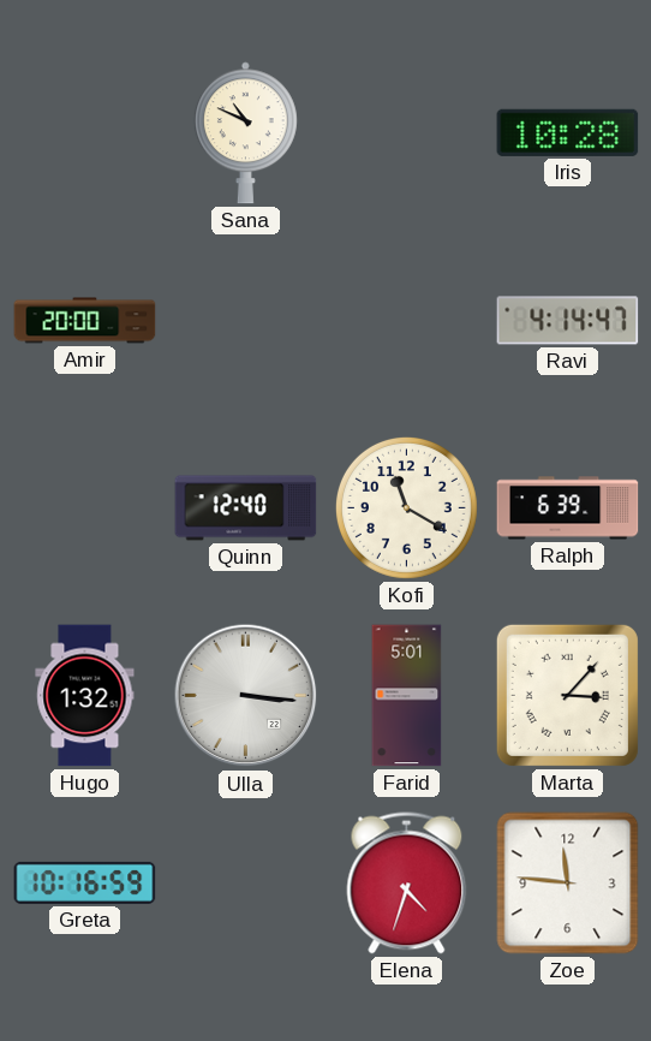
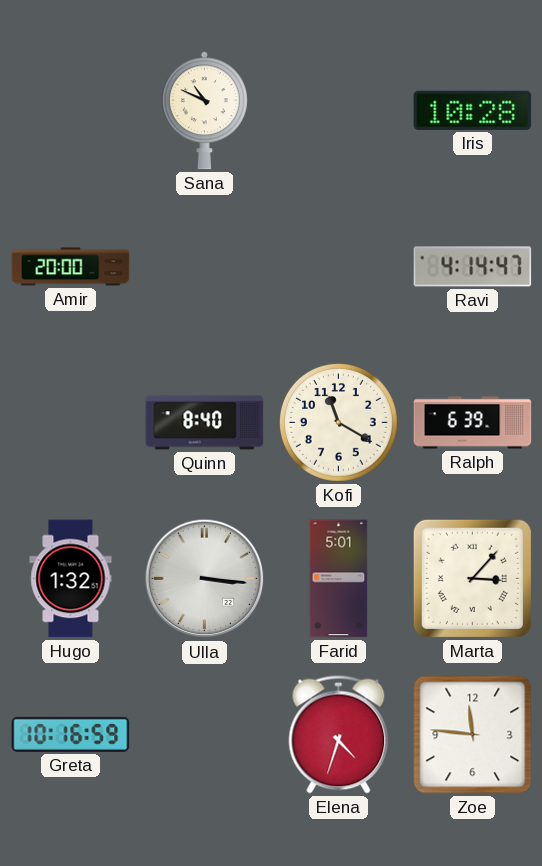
Quinn: 12:40 -> 8:40 (205, 423)
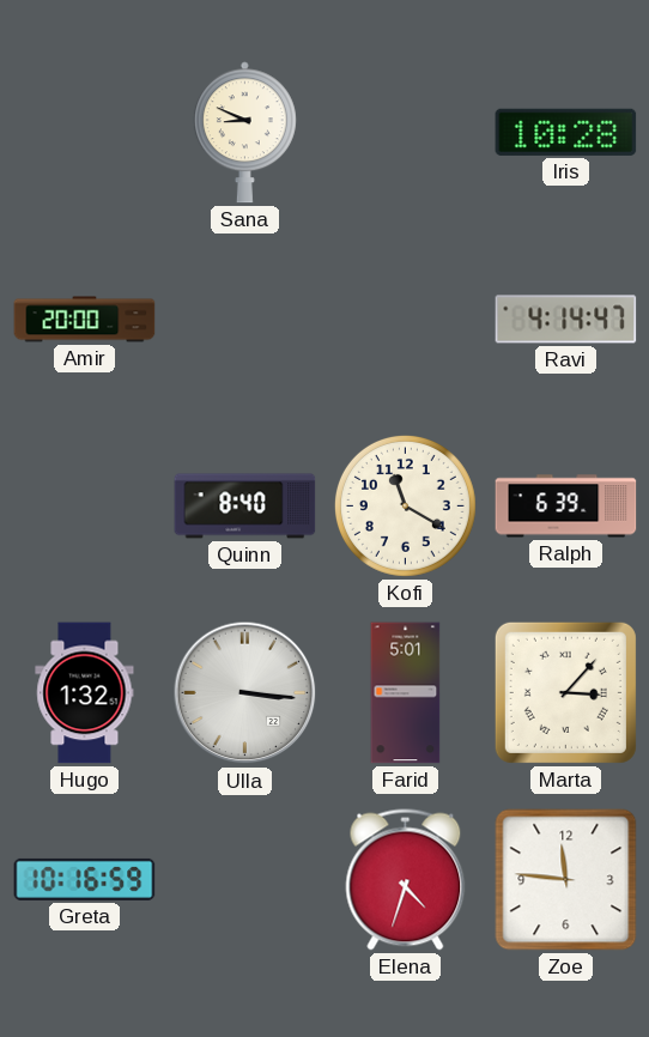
Sana: 10:49 -> 8:49 (244, 133)
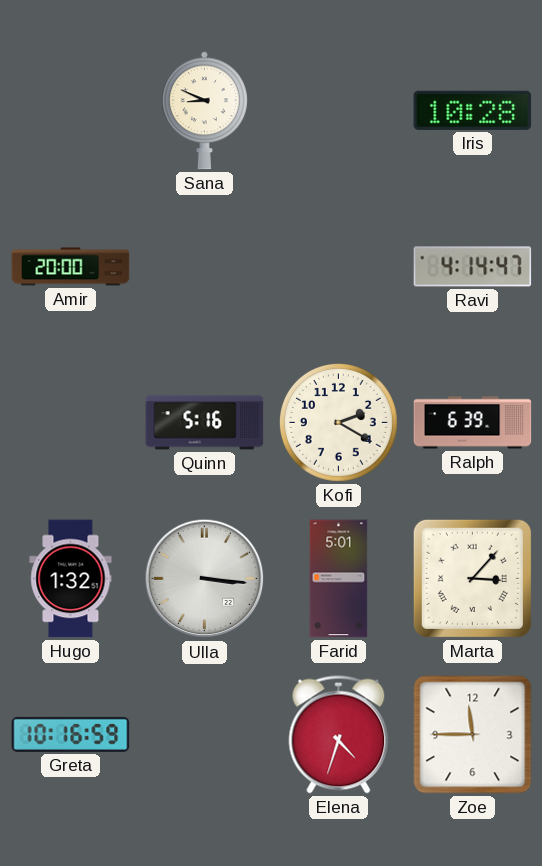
Quinn: 8:40 -> 5:16 (205, 423)
Kofi: 11:20 -> 2:20 (338, 422)
Zoe: 11:46 -> 11:45 (473, 735)
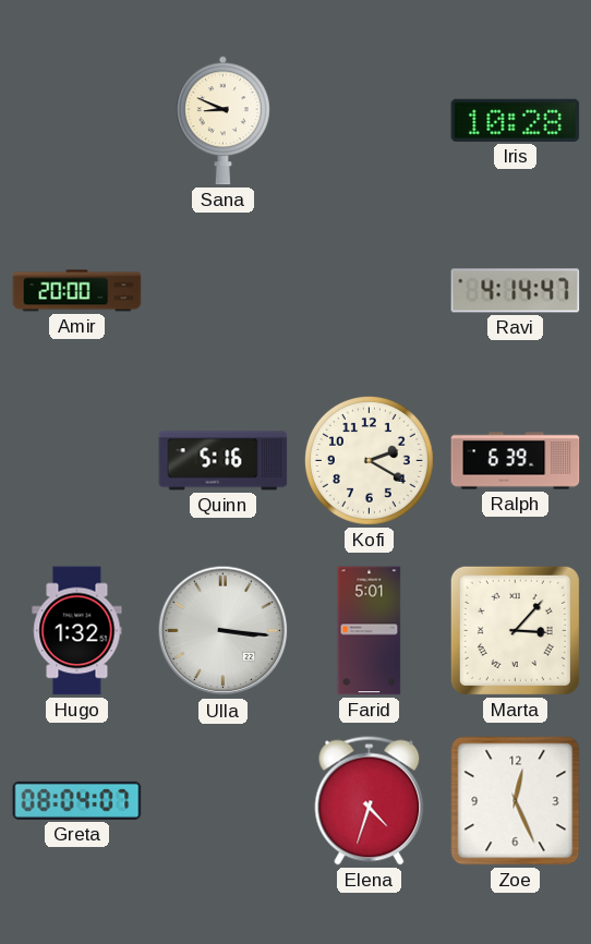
Greta: 10:16 -> 08:04 (77, 800)
Zoe: 11:45 -> 12:26 (516, 801)
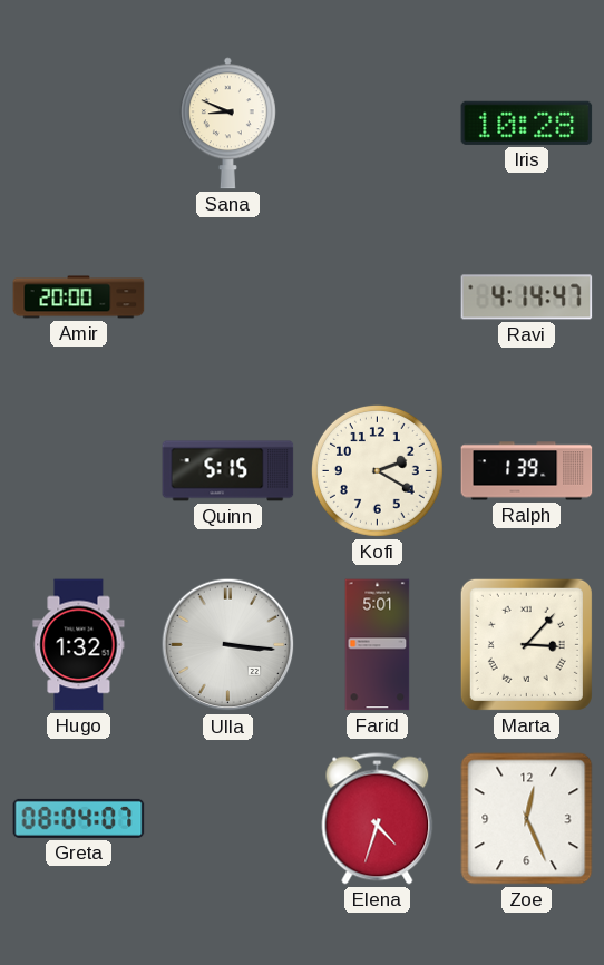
Quinn: 5:16 -> 5:15 (228, 471)
Ralph: 6:39 -> 1:39 (527, 471)
